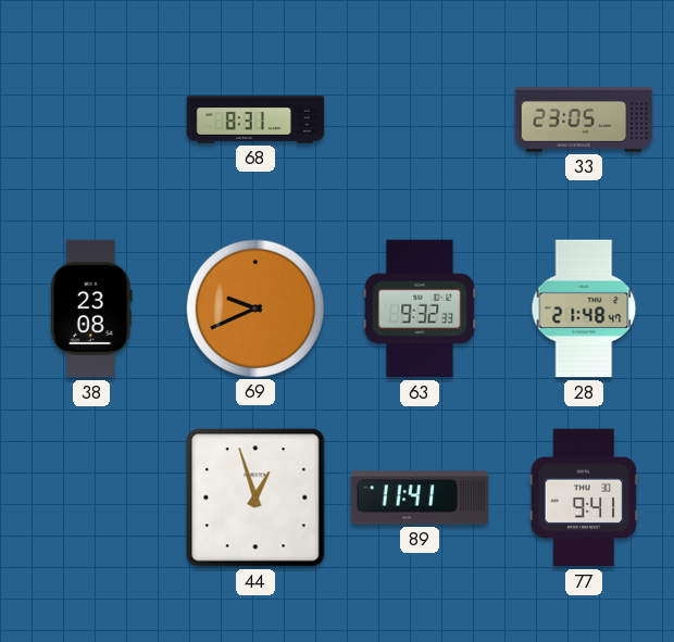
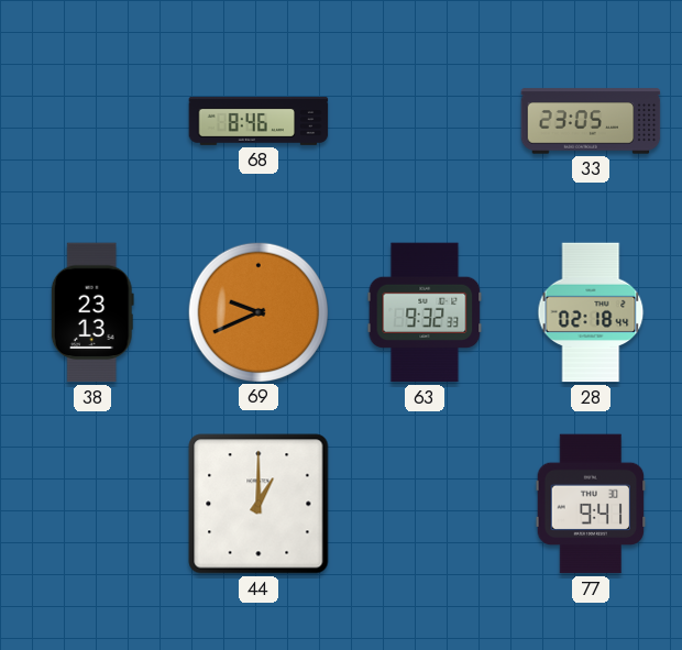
68: 8:31 -> 8:46 (258, 121)
38: 23:08 -> 23:13 (92, 312)
28: 21:48 -> 02:18 (591, 312)
44: 12:57 -> 1:00 (258, 504)
89: 11:41 -> none (420, 498)
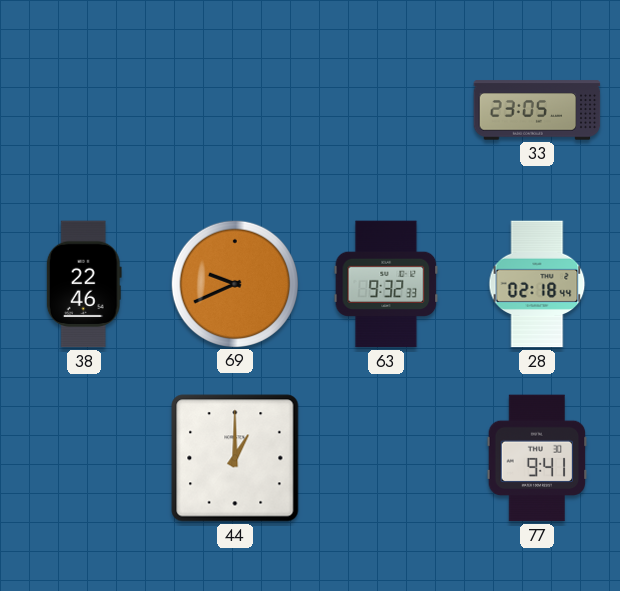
68: 8:46 -> none (258, 121)
38: 23:13 -> 22:46 (84, 284)
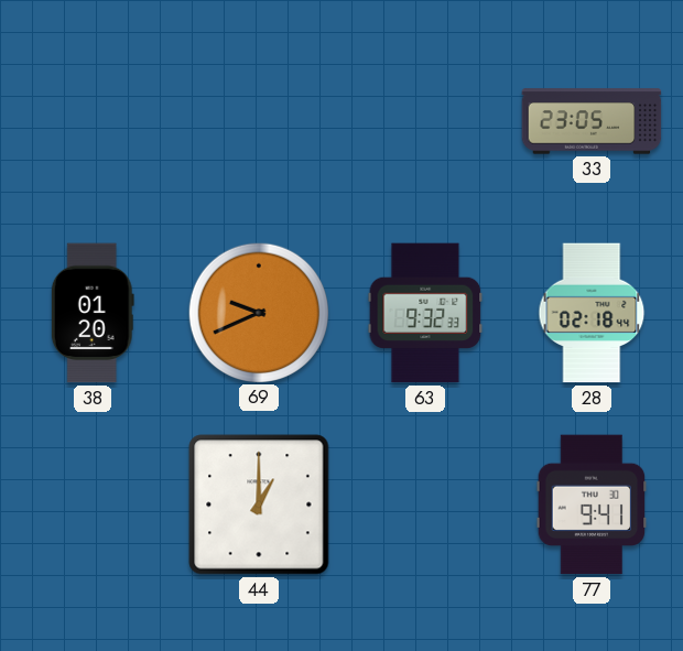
38: 22:46 -> 01:20 (93, 313)
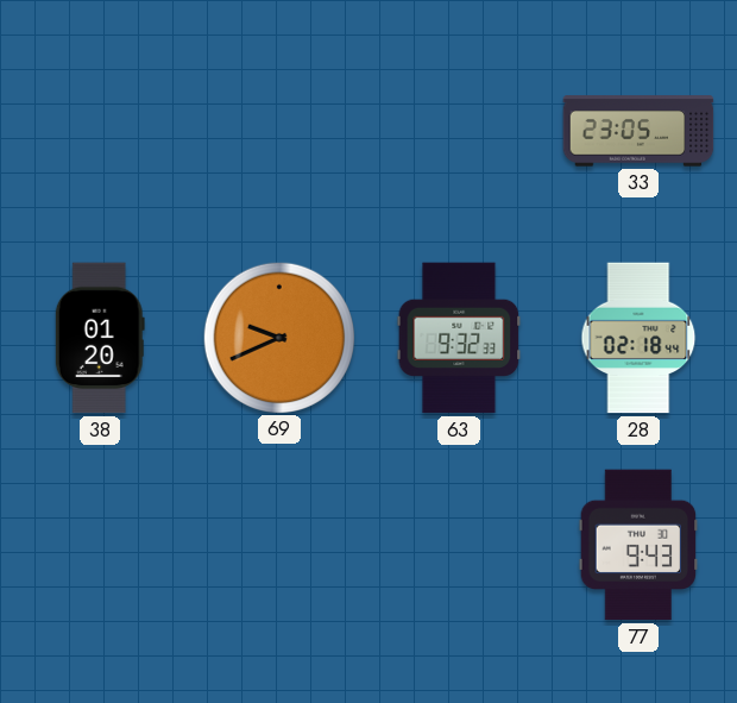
44: 1:00 -> none (259, 504)
77: 9:41 -> 9:43 (638, 545)
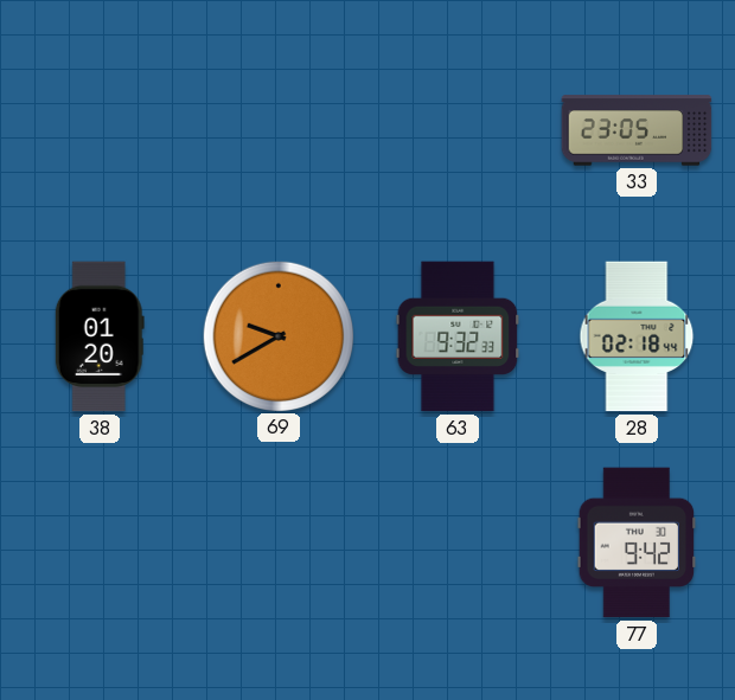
69: 9:41 -> 9:40 (277, 335)
77: 9:43 -> 9:42 (637, 542)
